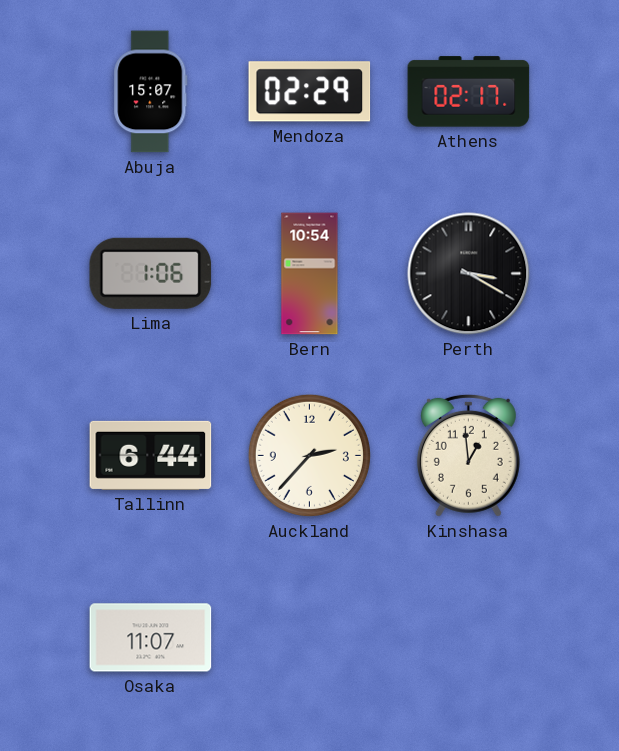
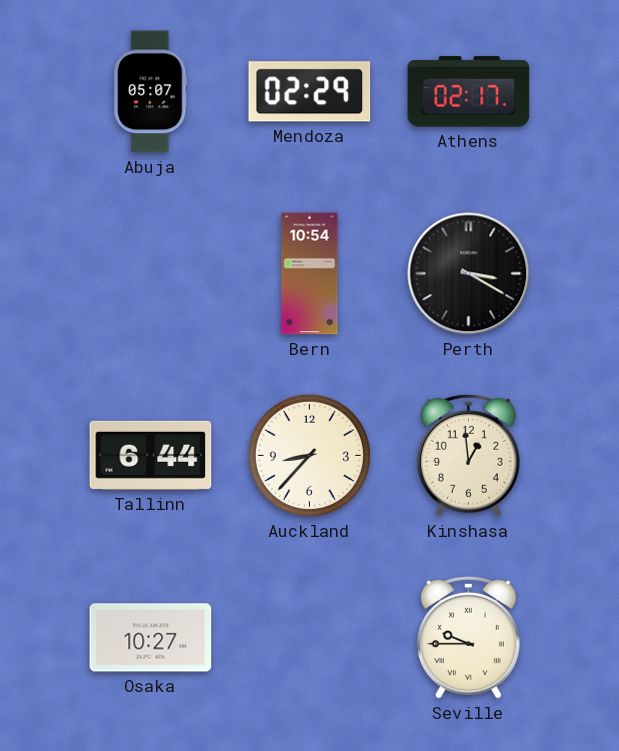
Abuja: 15:07 -> 05:07 (151, 92)
Lima: 1:06 -> none (151, 273)
Auckland: 2:37 -> 8:37 (309, 455)
Osaka: 11:07 -> 10:27 (151, 638)
Seville: none -> 9:45 (468, 637)
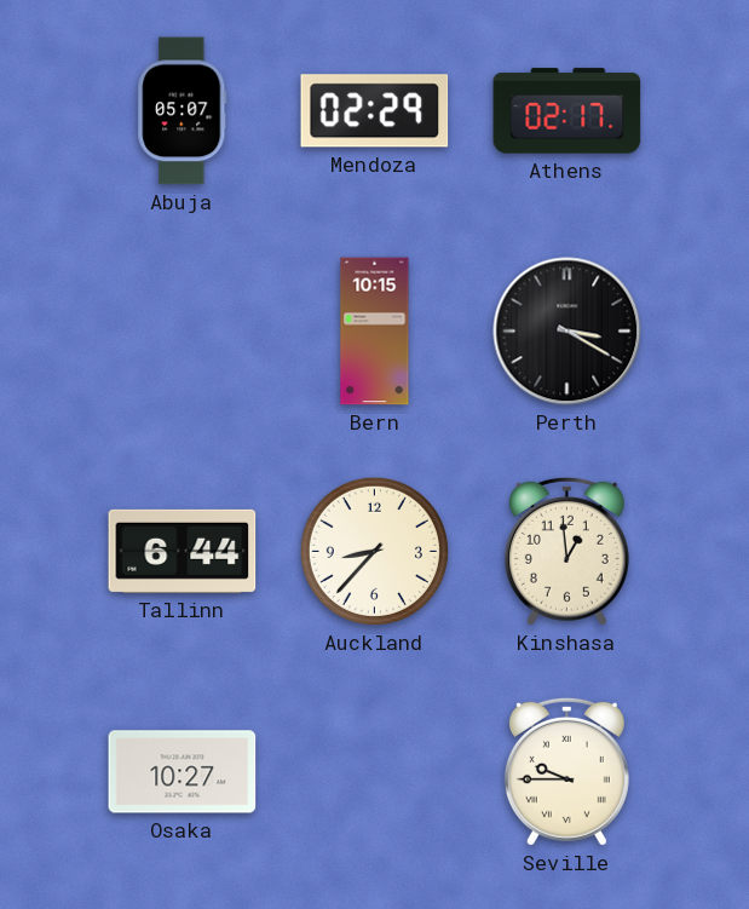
Bern: 10:54 -> 10:15 (375, 332)
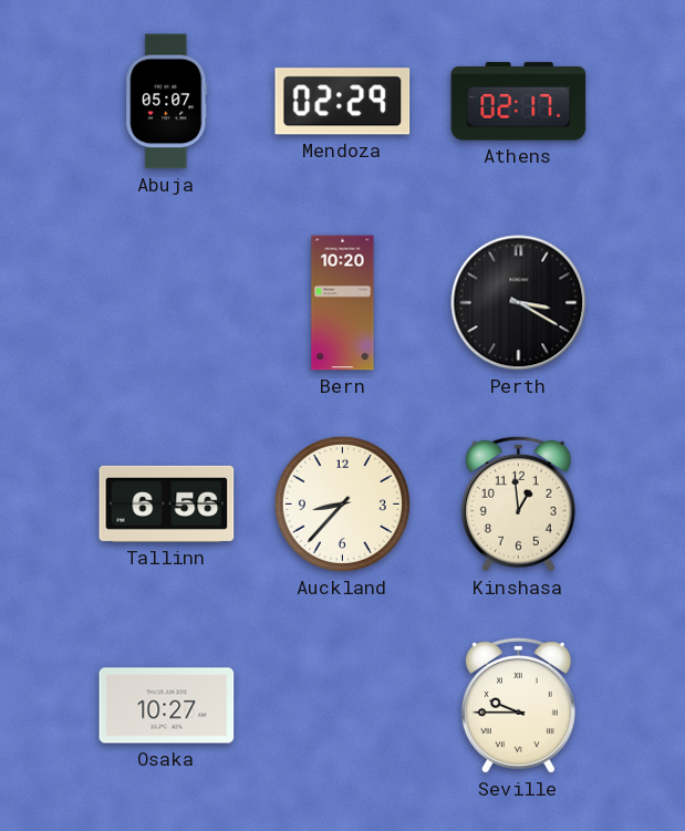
Bern: 10:15 -> 10:20 (343, 303)
Tallinn: 6:44 -> 6:56 (167, 503)
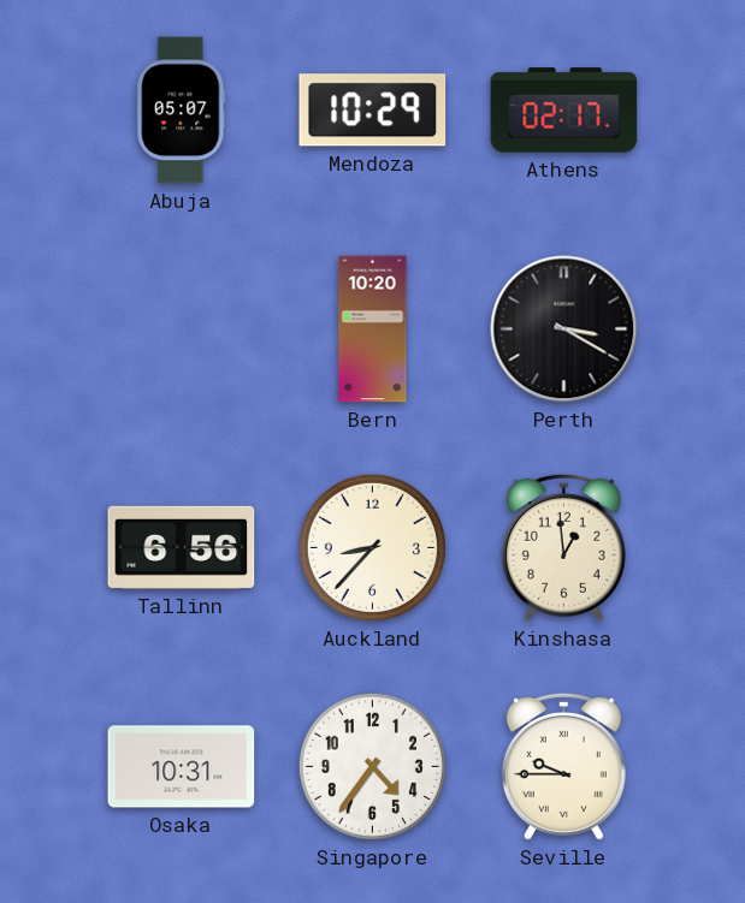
Mendoza: 02:29 -> 10:29 (373, 111)
Osaka: 10:27 -> 10:31 (182, 767)
Singapore: none -> 4:36 (372, 766)
